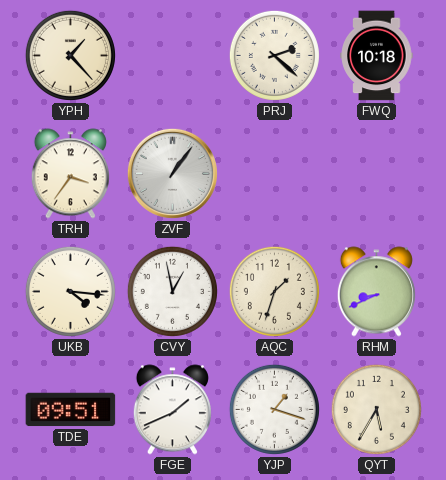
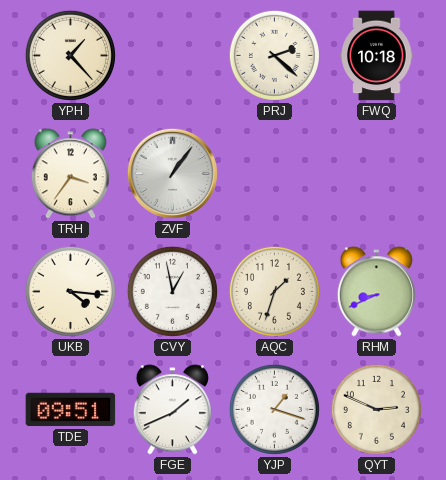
QYT: 5:35 -> 2:49 (376, 409)
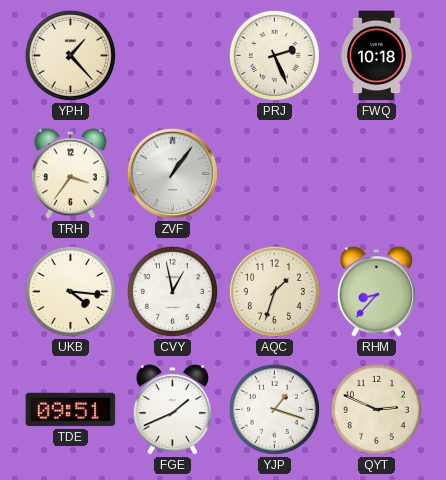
PRJ: 2:22 -> 2:26 (274, 55)
RHM: 8:41 -> 8:37 (376, 292)
